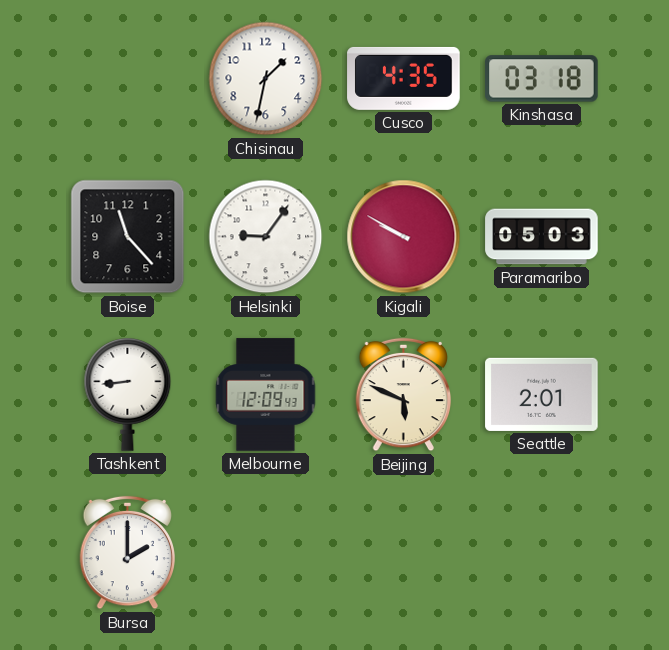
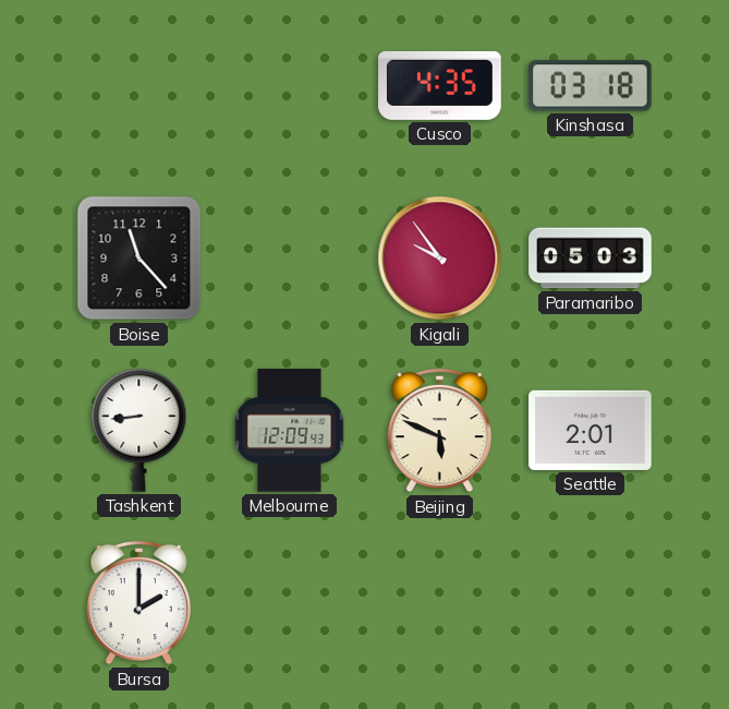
Chisinau: 1:32 -> none (266, 79)
Helsinki: 9:06 -> none (266, 237)
Kigali: 9:50 -> 9:54 (440, 259)
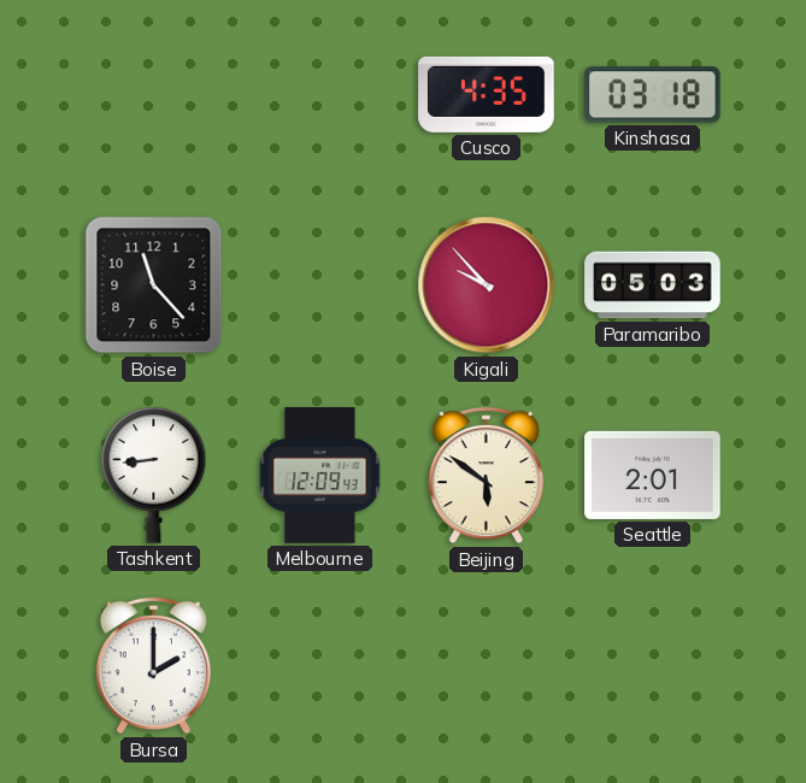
Kigali: 9:54 -> 9:53 (487, 285)
Beijing: 5:49 -> 5:51 (486, 476)
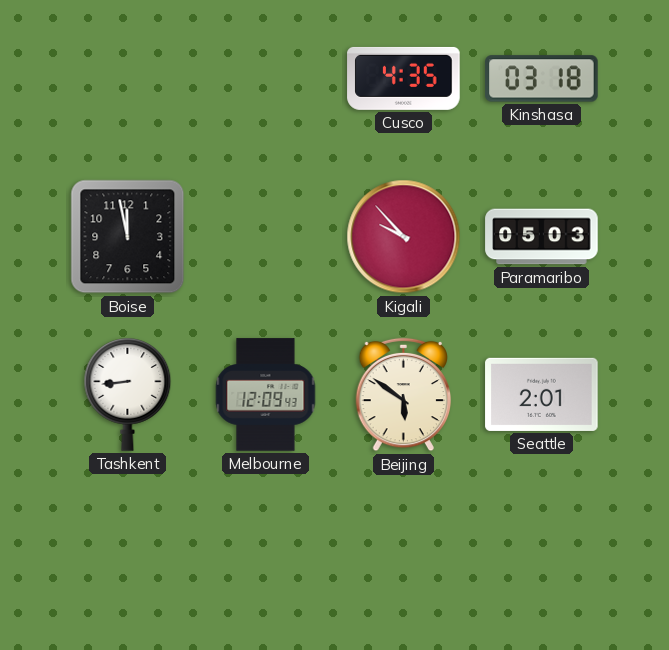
Boise: 11:23 -> 11:58 (128, 237)
Bursa: 2:00 -> none (153, 666)
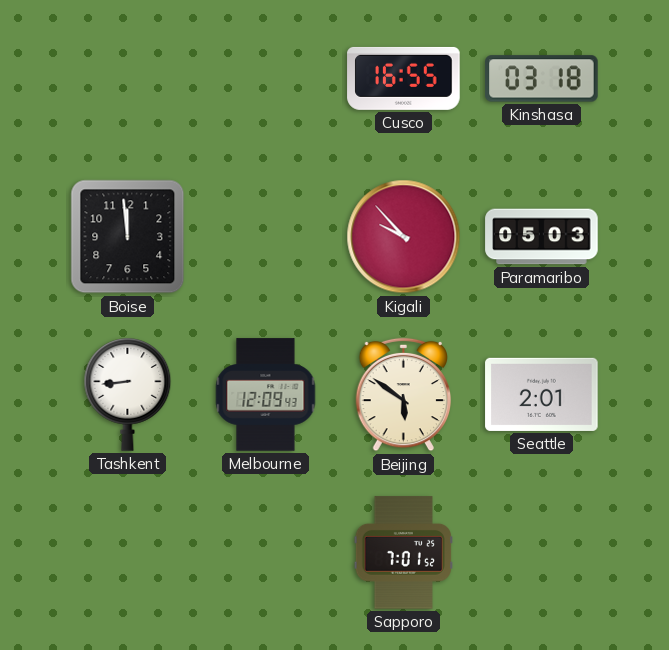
Cusco: 4:35 -> 16:55 (404, 78)
Boise: 11:58 -> 11:59 (128, 237)
Sapporo: none -> 7:01 (403, 553)
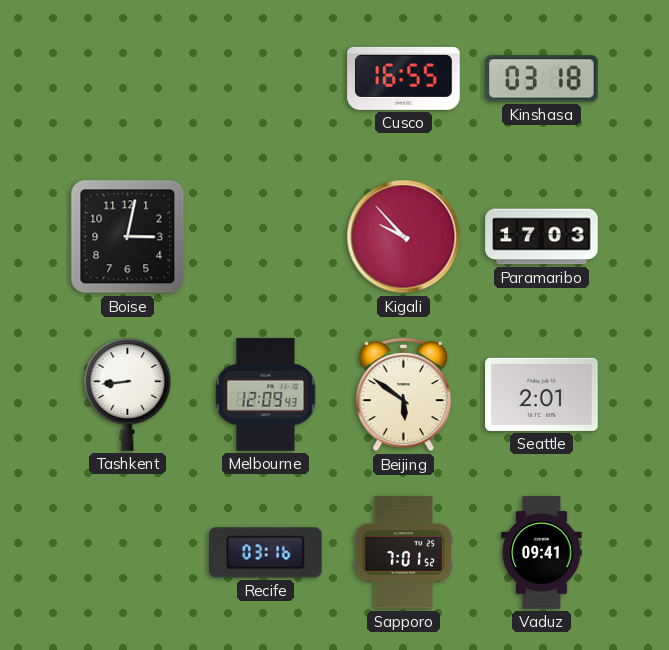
Boise: 11:59 -> 3:02 (128, 237)
Paramaribo: 05:03 -> 17:03 (542, 237)
Recife: none -> 03:16 (266, 553)
Vaduz: none -> 09:41 (542, 553)
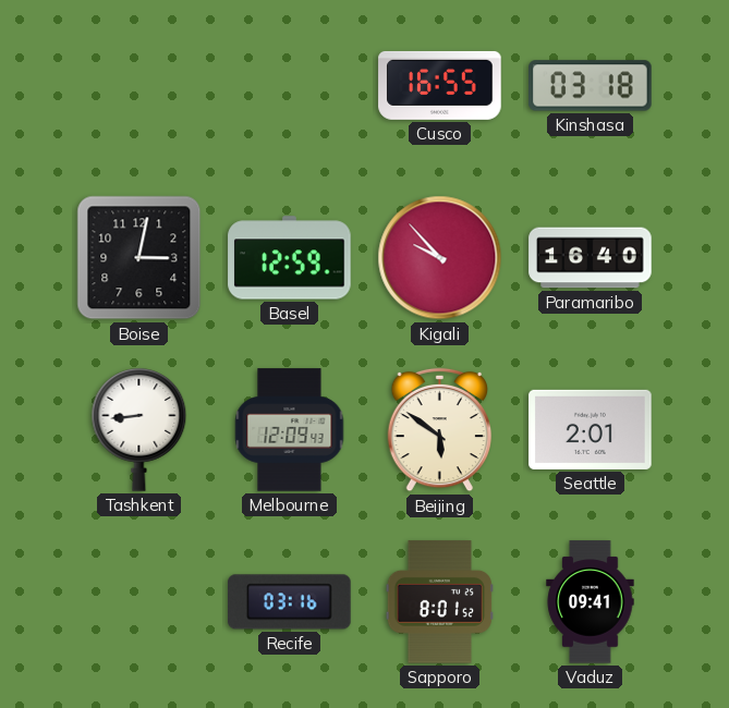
Basel: none -> 12:59 (290, 258)
Paramaribo: 17:03 -> 16:40 (591, 258)
Sapporo: 7:01 -> 8:01 (439, 602)
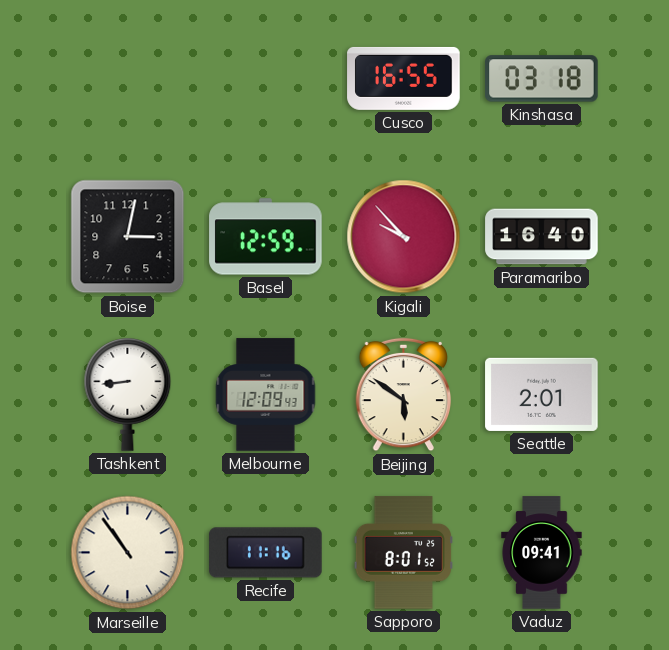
Marseille: none -> 10:54 (128, 553)
Recife: 03:16 -> 11:16 (266, 553)
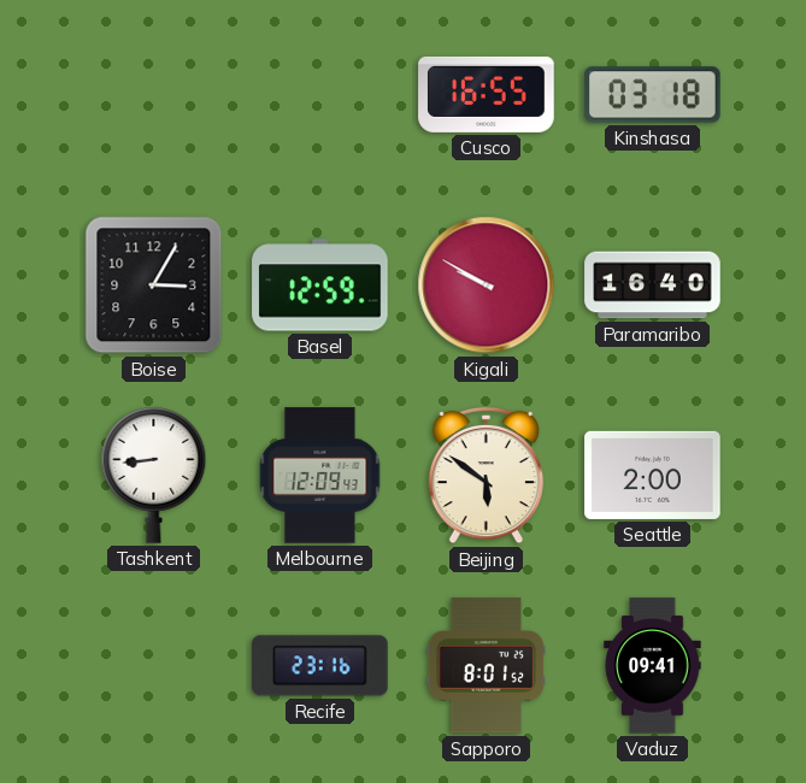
Boise: 3:02 -> 3:05 (154, 285)
Kigali: 9:53 -> 9:50 (487, 285)
Seattle: 2:01 -> 2:00 (653, 475)
Marseille: 10:54 -> none (128, 553)
Recife: 11:16 -> 23:16 (320, 666)
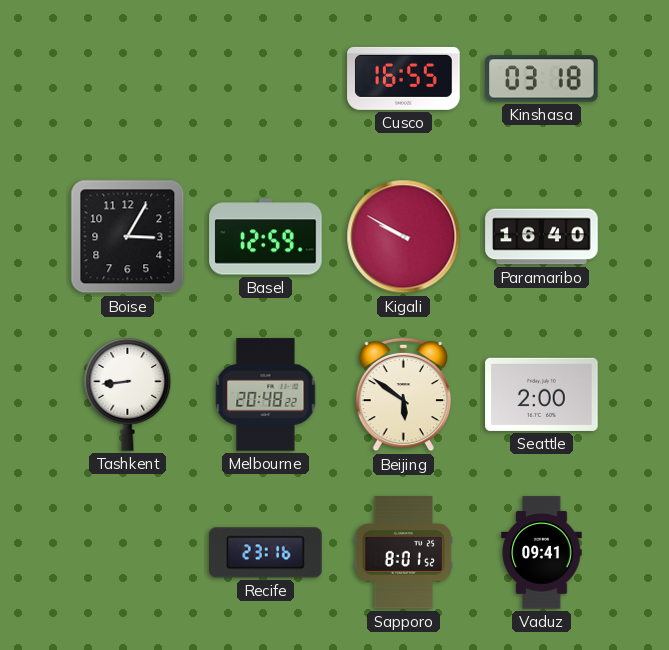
Melbourne: 12:09 -> 20:48 (266, 395)
